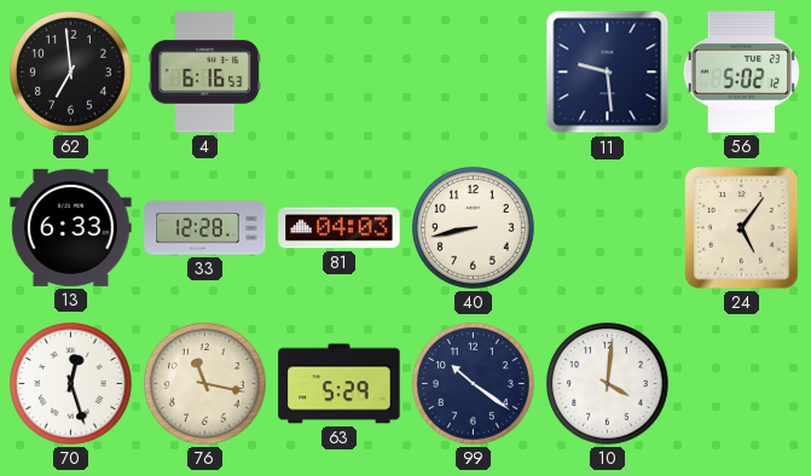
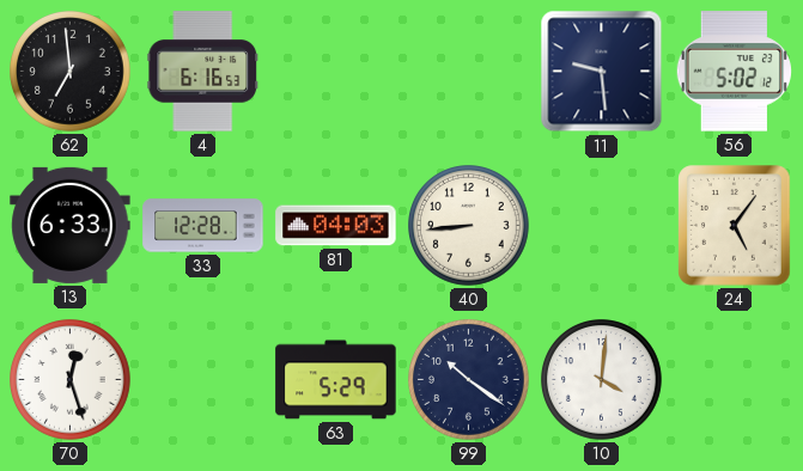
40: 8:43 -> 8:44 (469, 226)
76: 11:17 -> none (205, 384)
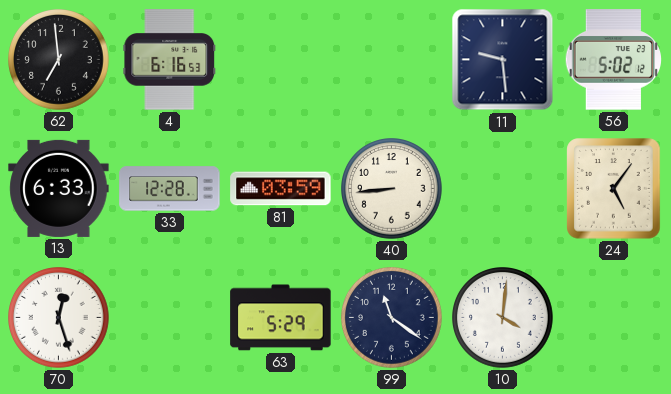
81: 04:03 -> 03:59 (281, 189)
99: 10:21 -> 11:21 (392, 318)
